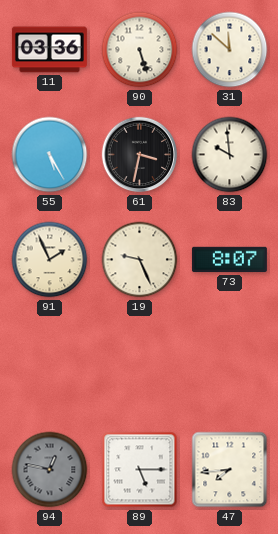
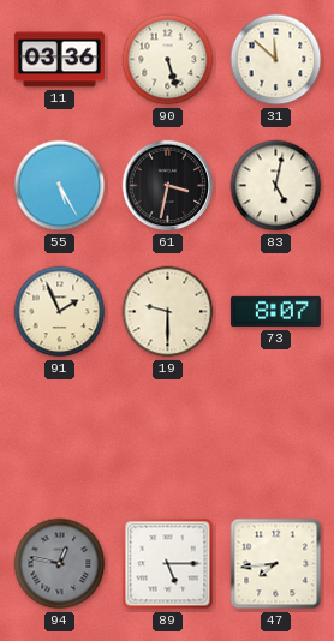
83: 9:59 -> 5:02 (276, 186)
19: 9:26 -> 9:30 (168, 312)
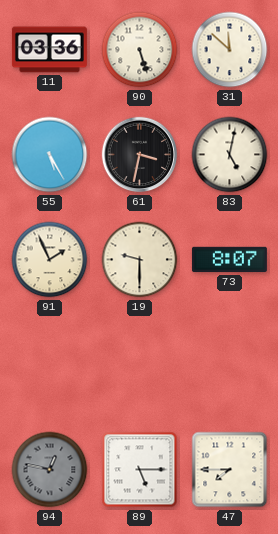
47: 7:44 -> 7:45 (230, 470)
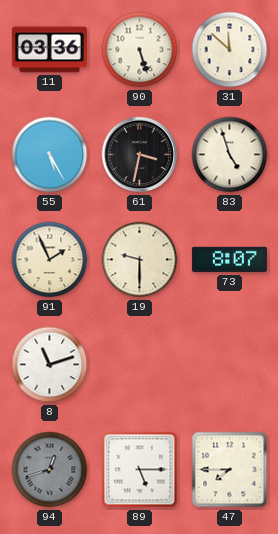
83: 5:02 -> 4:57 (230, 155)
8: none -> 11:12 (50, 365)
94: 12:47 -> 12:42 (50, 470)
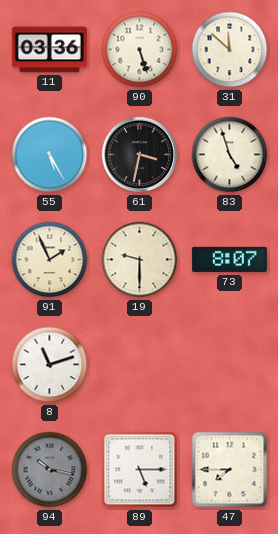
94: 12:42 -> 10:17 (50, 470)
